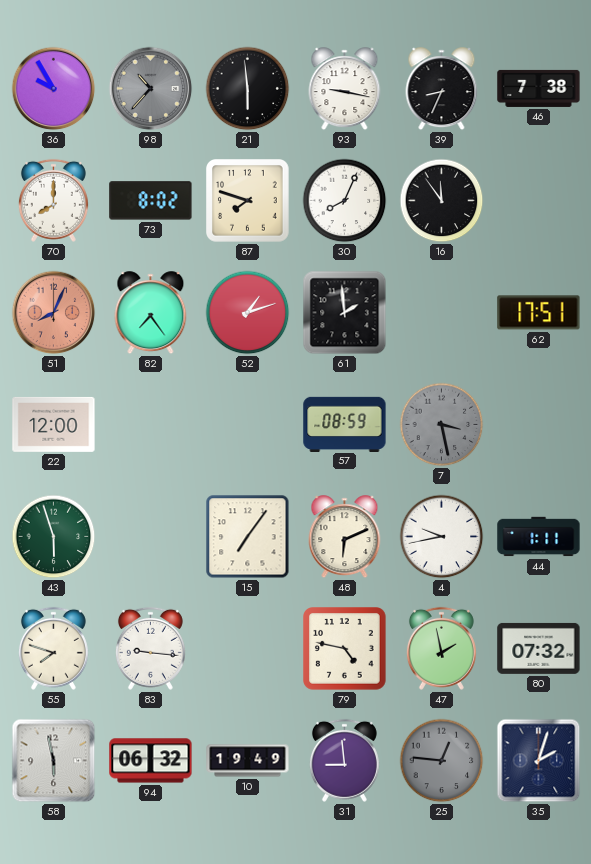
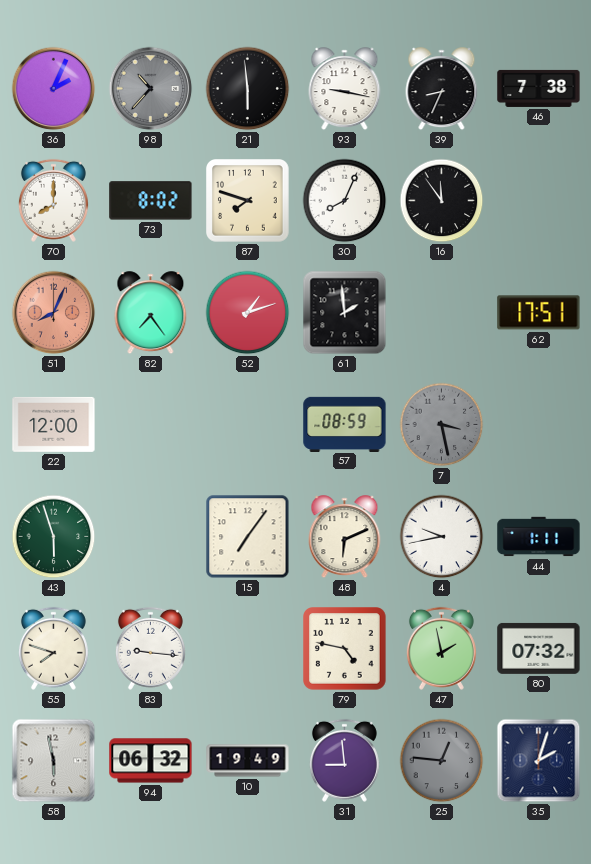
36: 9:55 -> 2:04 (54, 89)
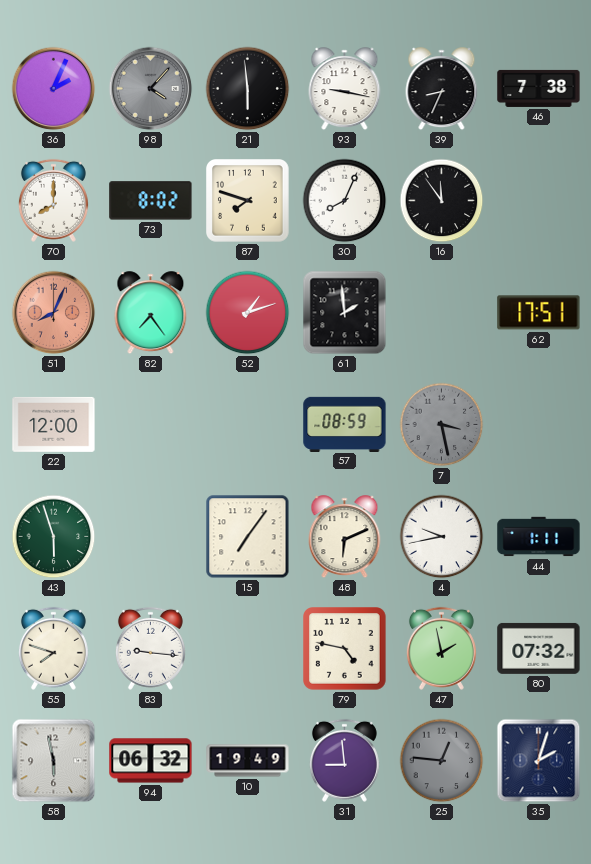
98: 10:37 -> 4:07 (151, 89)
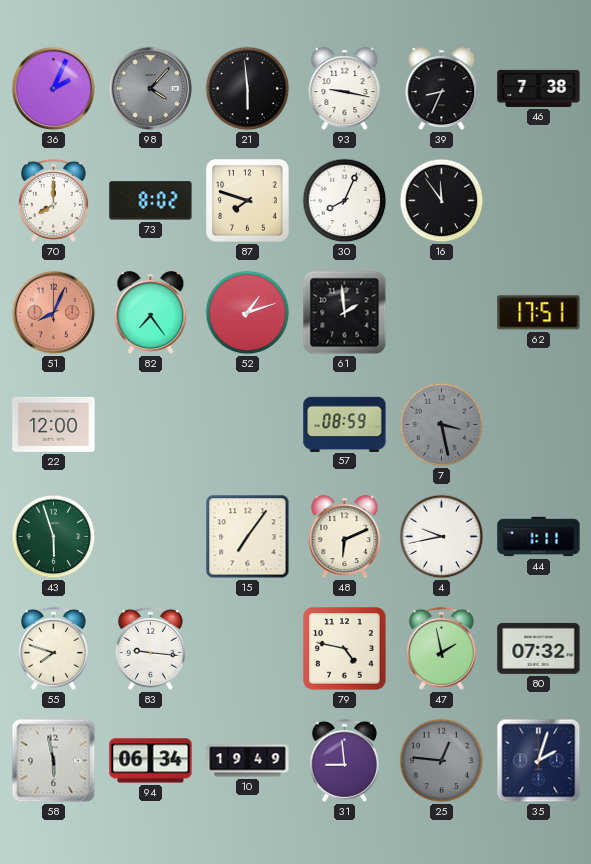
94: 06:32 -> 06:34 (151, 761)
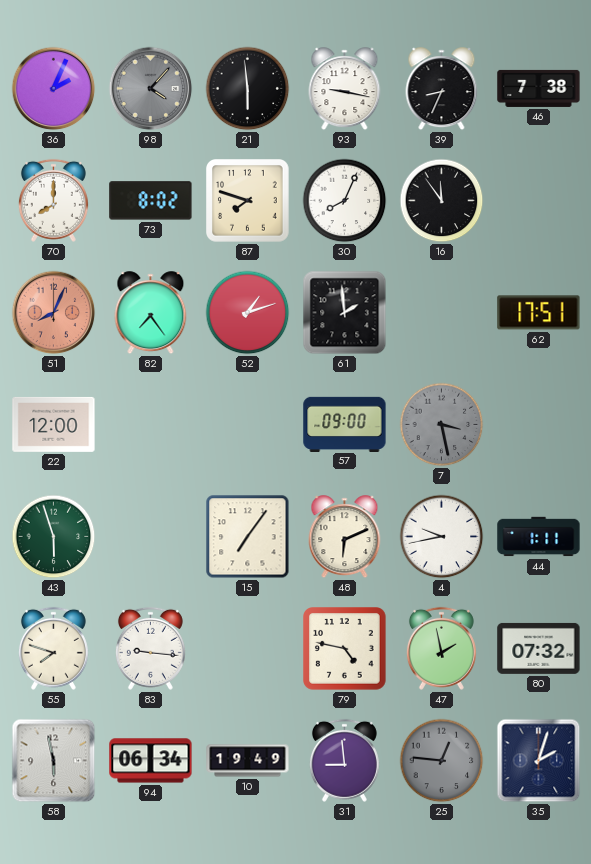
57: 08:59 -> 09:00 (345, 424)
